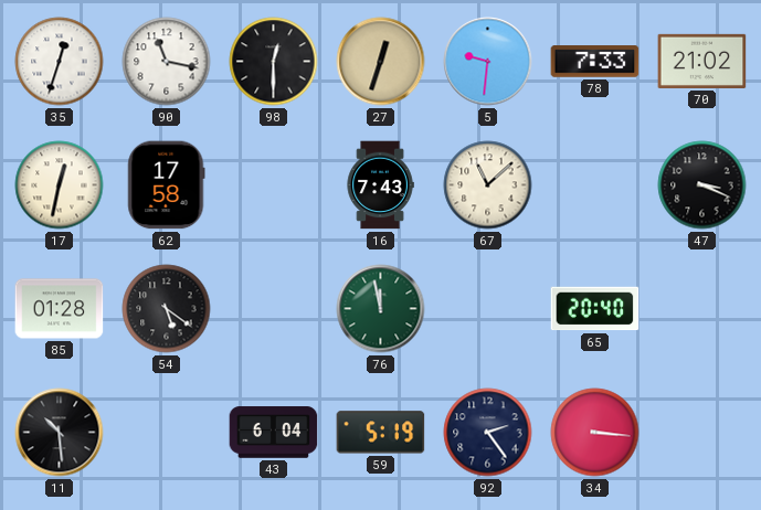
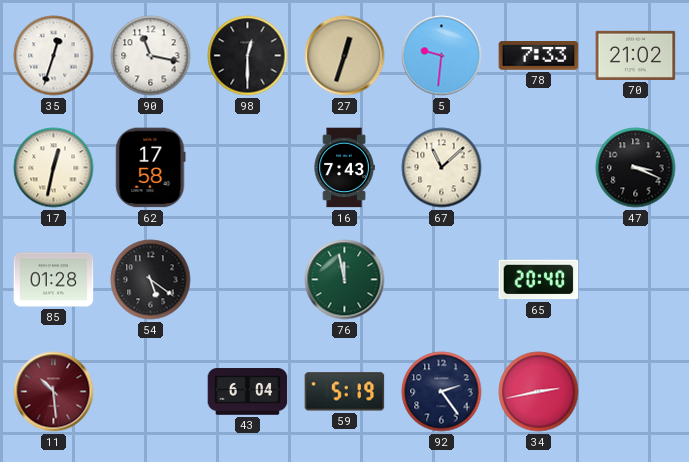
11 dial: black -> burgundy (54, 392)
34: 3:16 -> 2:43 (539, 392)
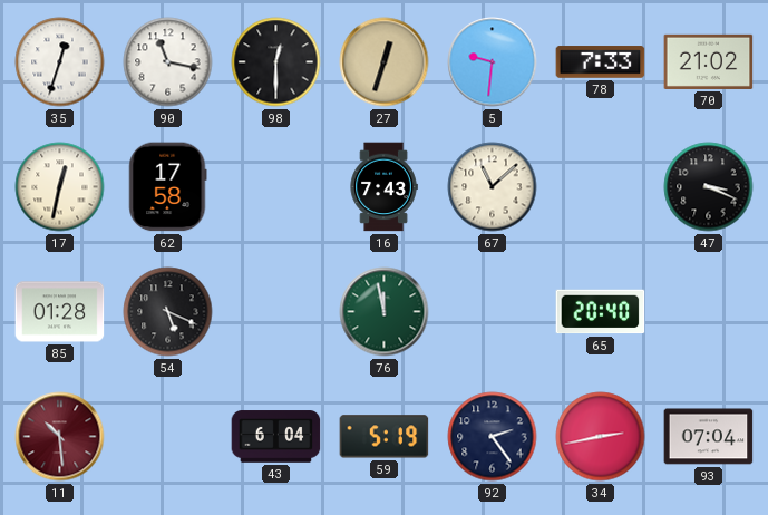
54: 5:21 -> 5:19 (168, 312)
93: none -> 07:04 (709, 437)
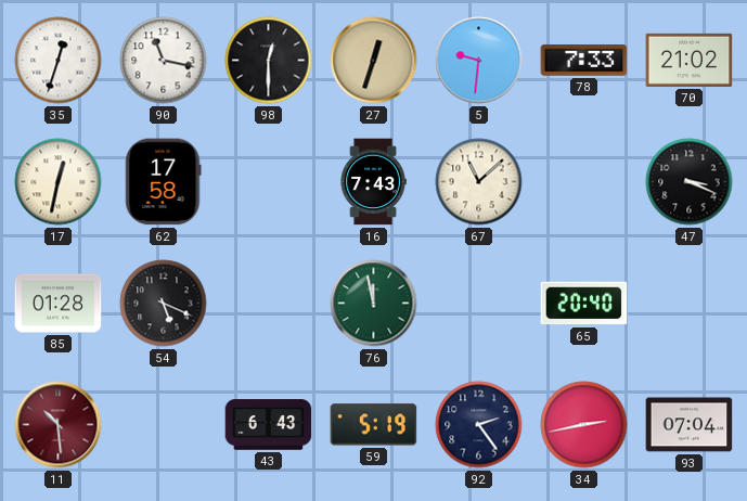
43: 6:04 -> 6:43 (269, 425)
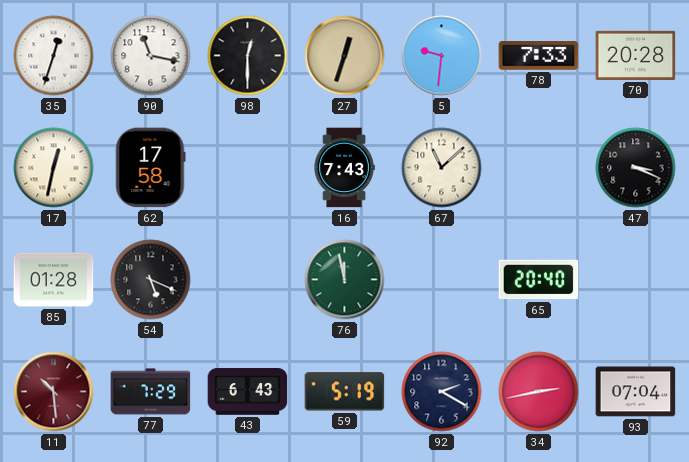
70: 21:02 -> 20:28 (636, 55)
77: none -> 7:29 (151, 392)
92: 2:24 -> 2:20 (442, 392)
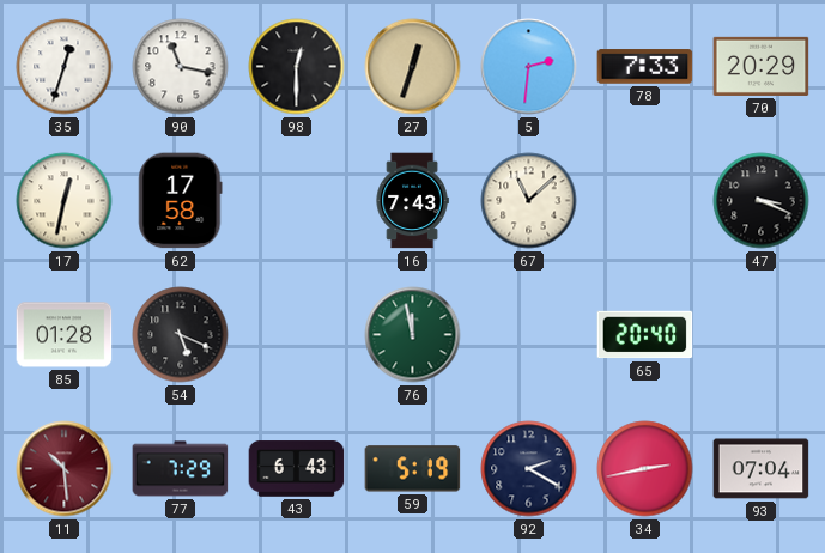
5: 9:31 -> 2:31 (529, 67)
70: 20:28 -> 20:29 (762, 66)
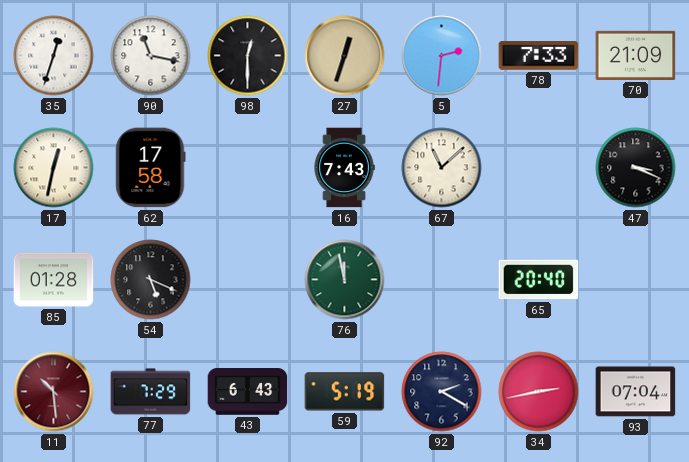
70: 20:29 -> 21:09 (636, 55)
